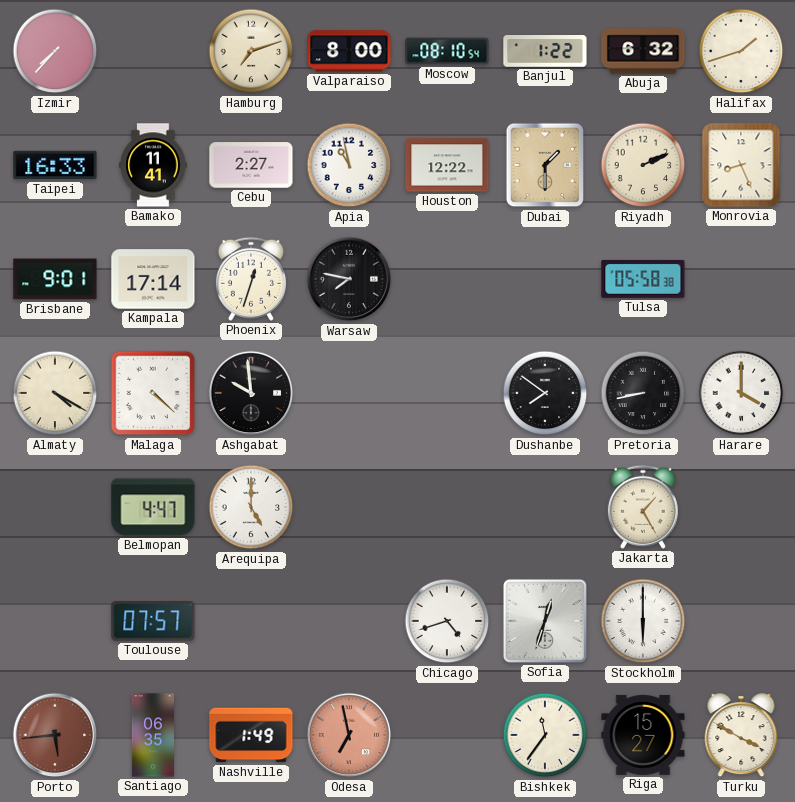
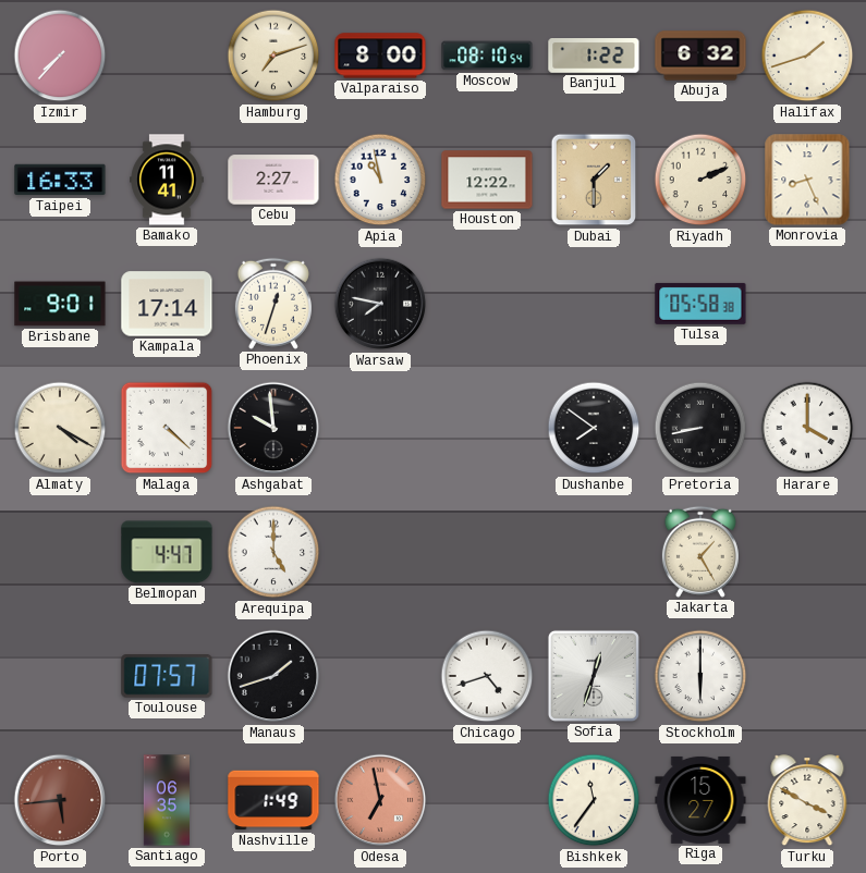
Manaus: none -> 1:42 (273, 676)
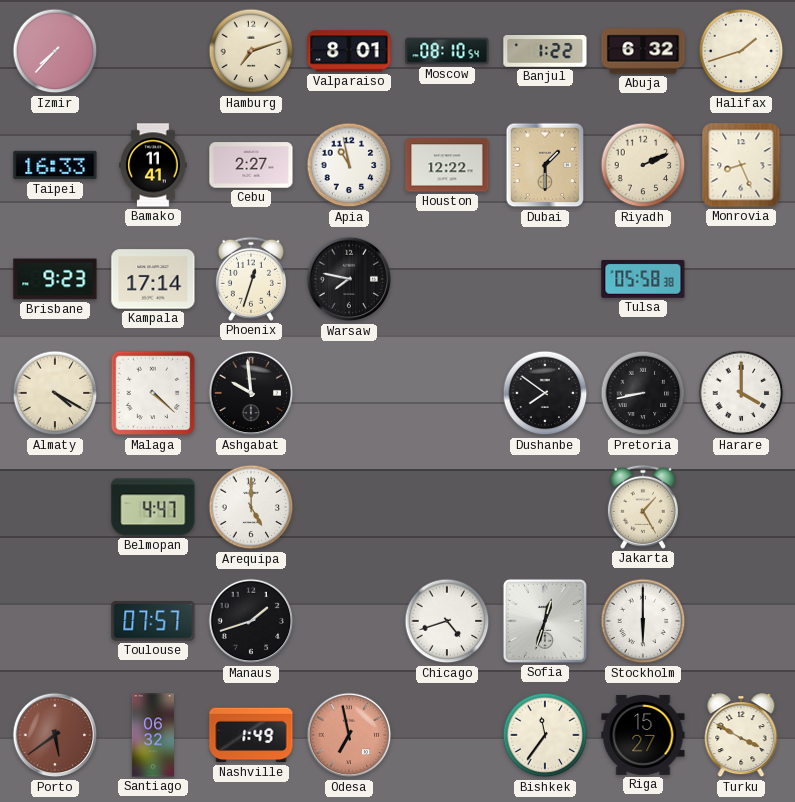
Valparaiso: 8:00 -> 8:01 (349, 51)
Brisbane: 9:01 -> 9:23 (55, 279)
Porto: 5:44 -> 5:39 (55, 735)
Santiago: 06:35 -> 06:32 (152, 735)
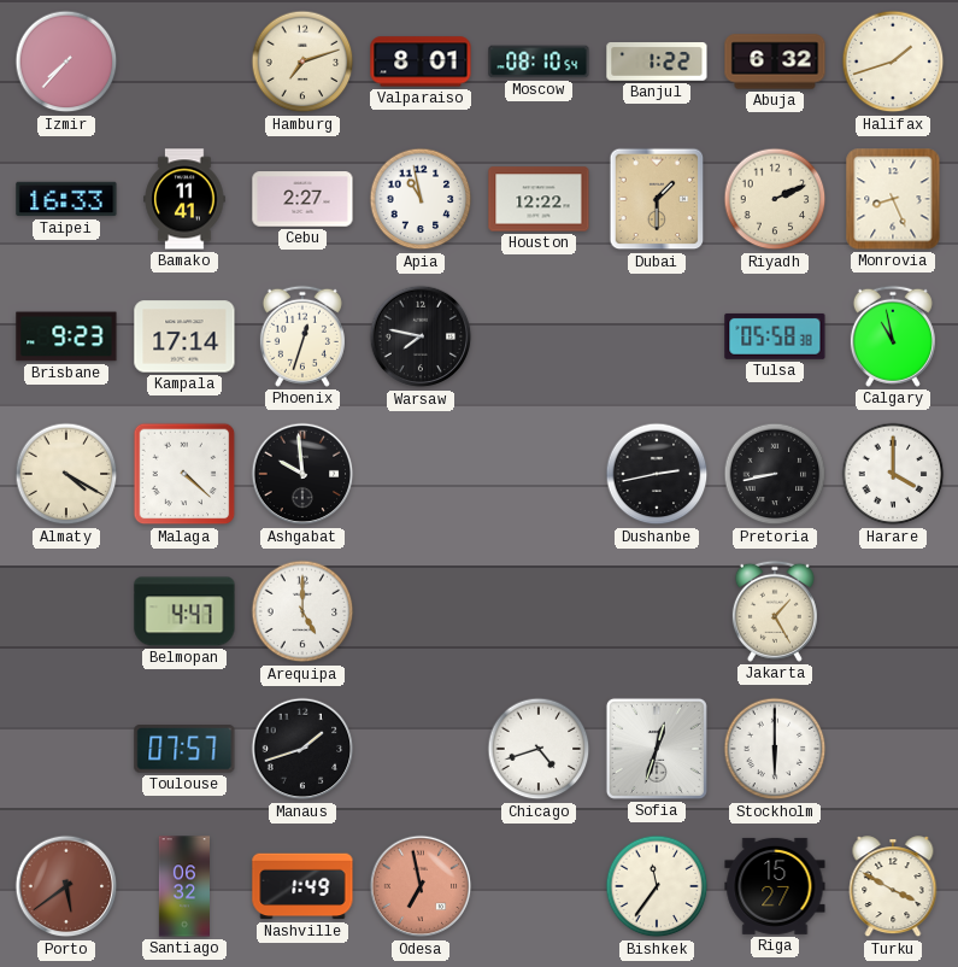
Calgary: none -> 10:58 (893, 336)
Dushanbe: 7:51 -> 2:43 (657, 474)
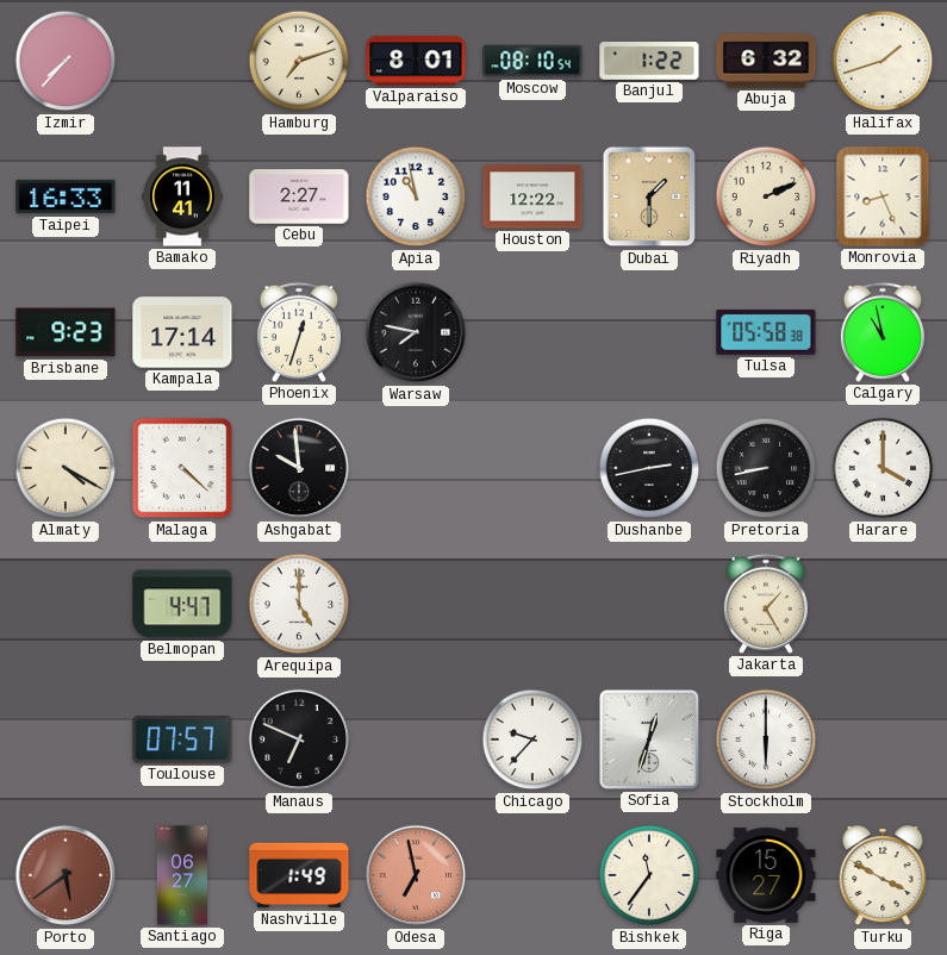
Manaus: 1:42 -> 6:49 (299, 739)
Chicago: 4:42 -> 9:37 (532, 739)
Santiago: 06:32 -> 06:27 (181, 875)
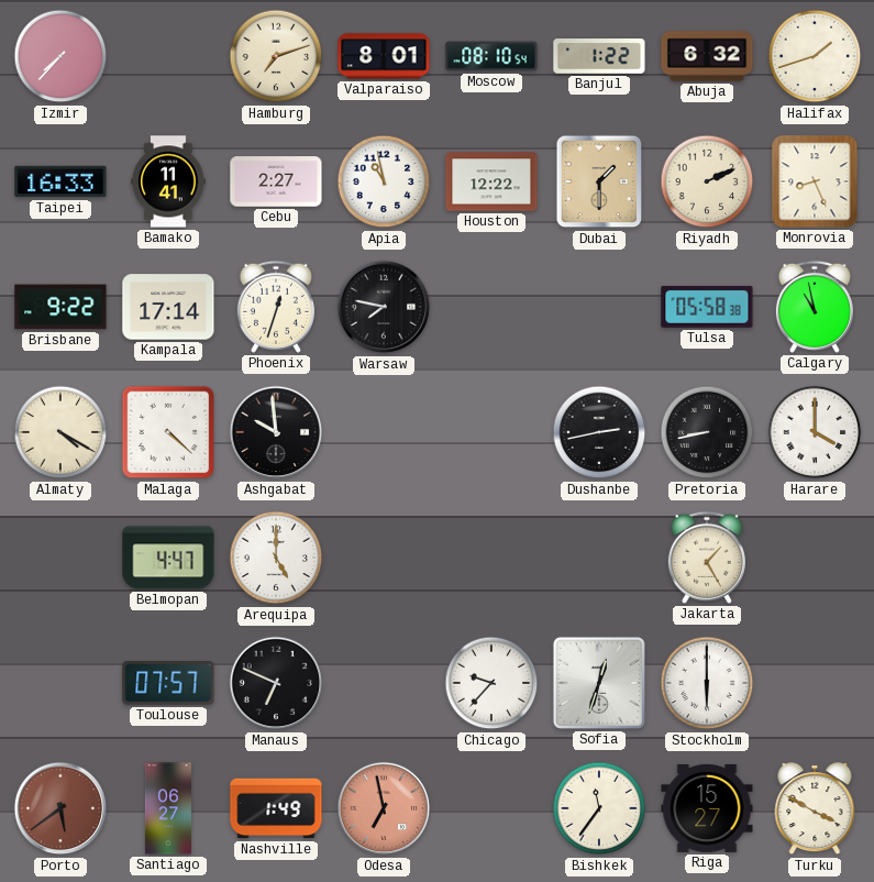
Brisbane: 9:23 -> 9:22 (60, 307)
